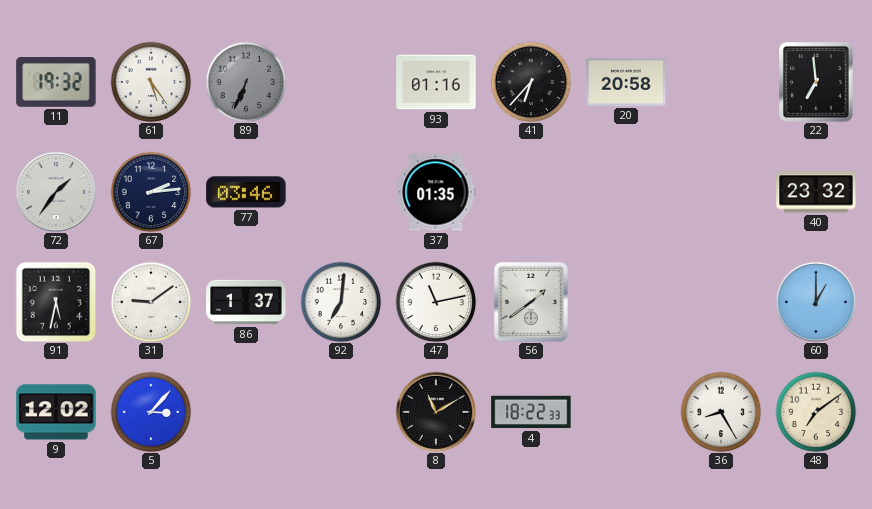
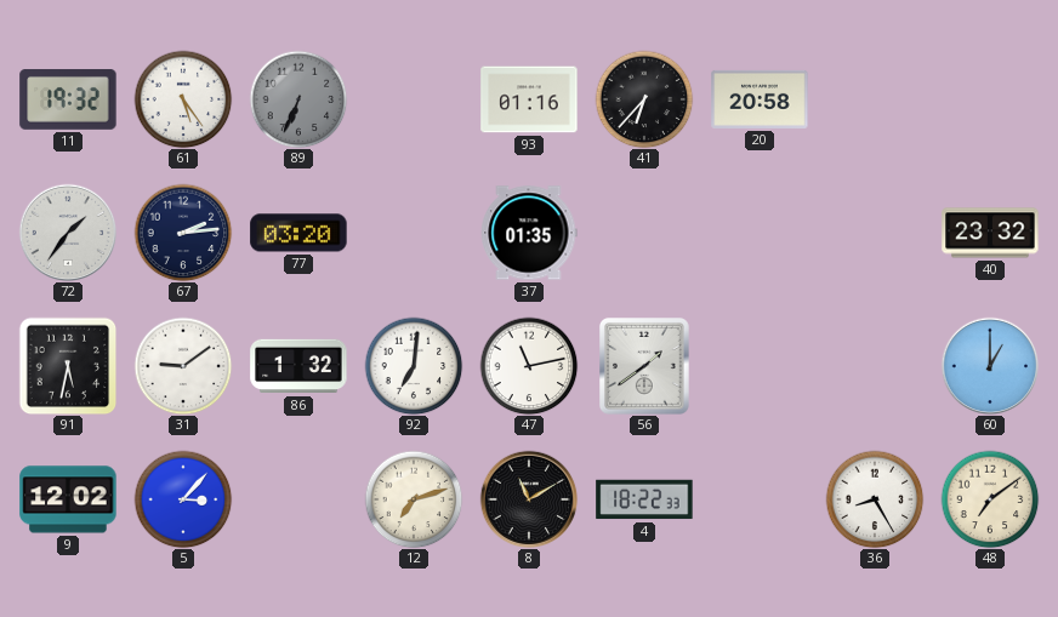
22: 6:59 -> none (817, 83)
77: 03:46 -> 03:20 (298, 233)
86: 1:37 -> 1:32 (298, 366)
12: none -> 7:12 (414, 499)
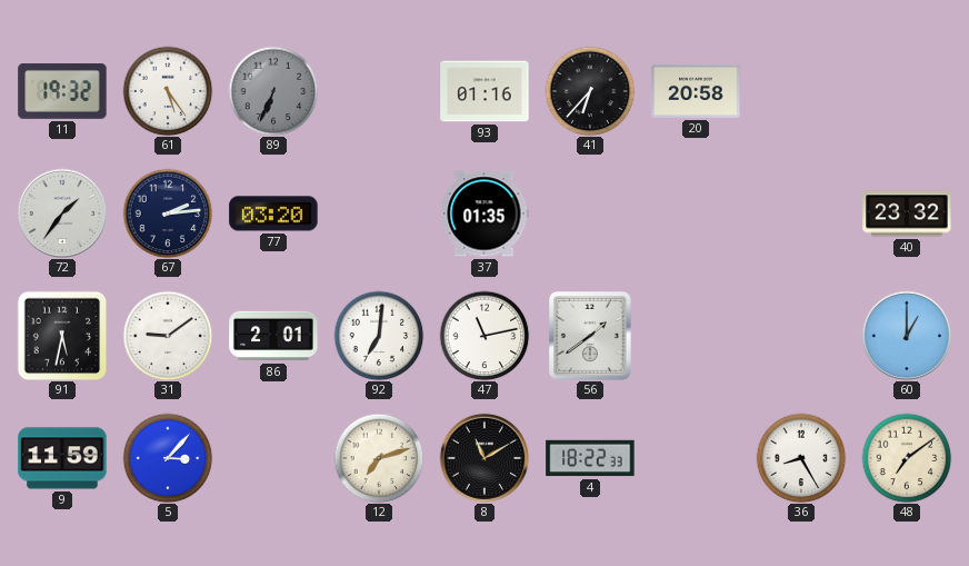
86: 1:32 -> 2:01 (273, 336)
9: 12:02 -> 11:59 (62, 458)
